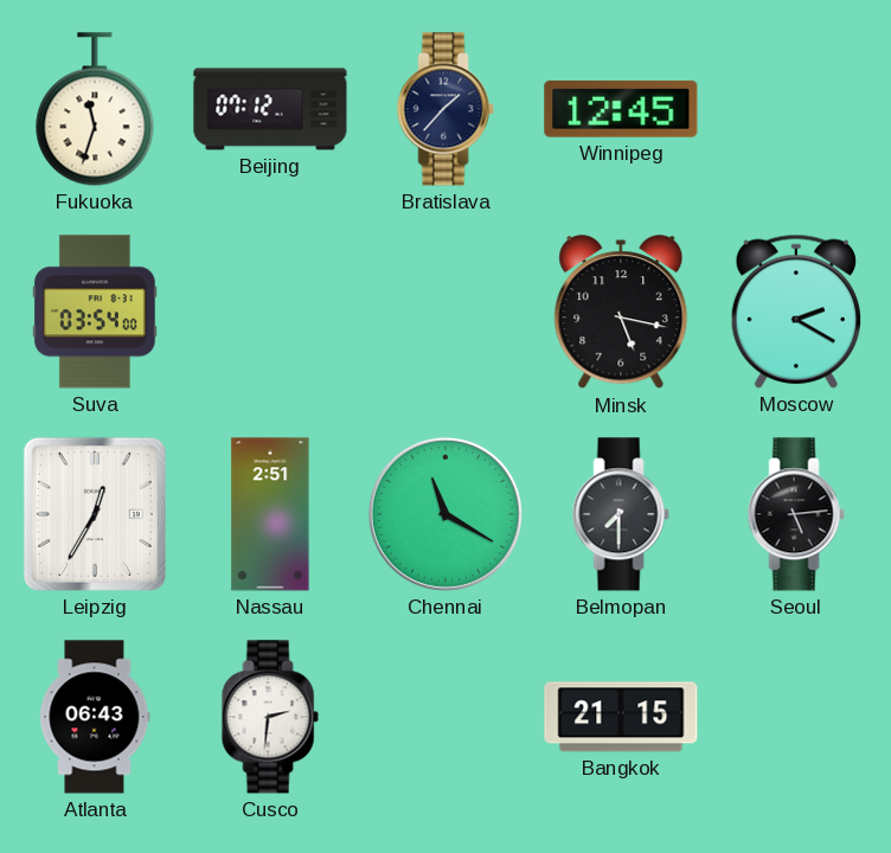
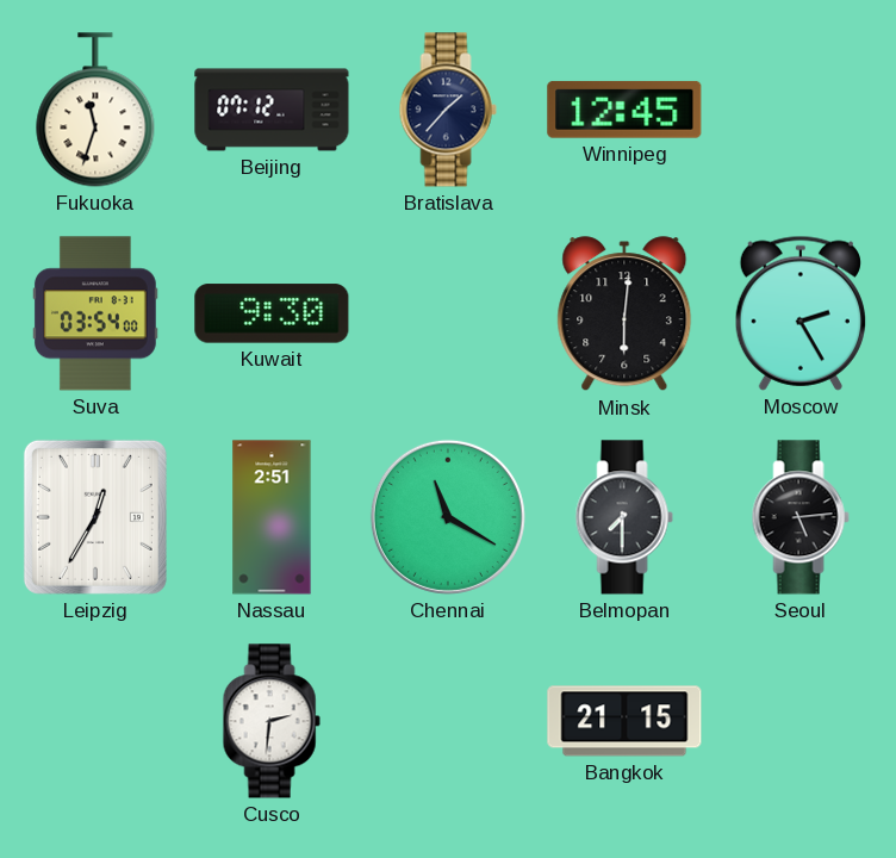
Kuwait: none -> 9:30 (272, 313)
Minsk: 5:17 -> 6:01 (624, 315)
Moscow: 2:20 -> 2:25 (799, 313)
Atlanta: 06:43 -> none (95, 717)
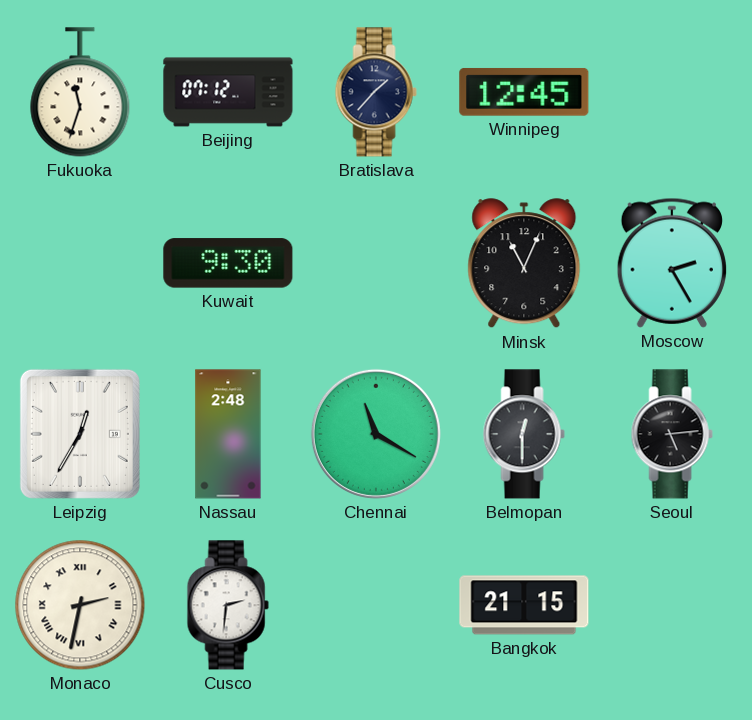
Suva: 03:54 -> none (95, 313)
Minsk: 6:01 -> 11:04 (524, 264)
Nassau: 2:51 -> 2:48 (228, 434)
Belmopan: 7:30 -> 12:30 (524, 434)
Monaco: none -> 2:32 (80, 605)
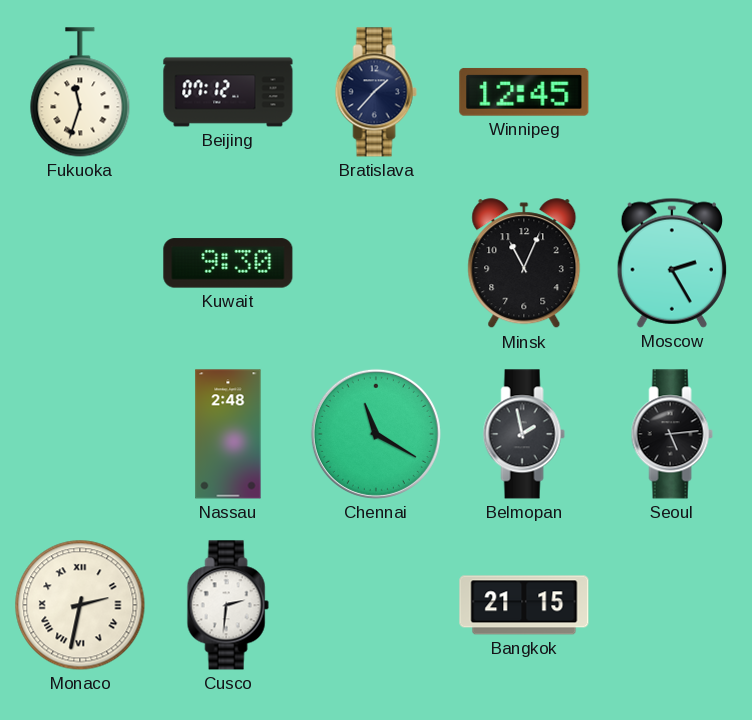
Leipzig: 12:35 -> none (80, 434)
Belmopan: 12:30 -> 1:58 (524, 434)
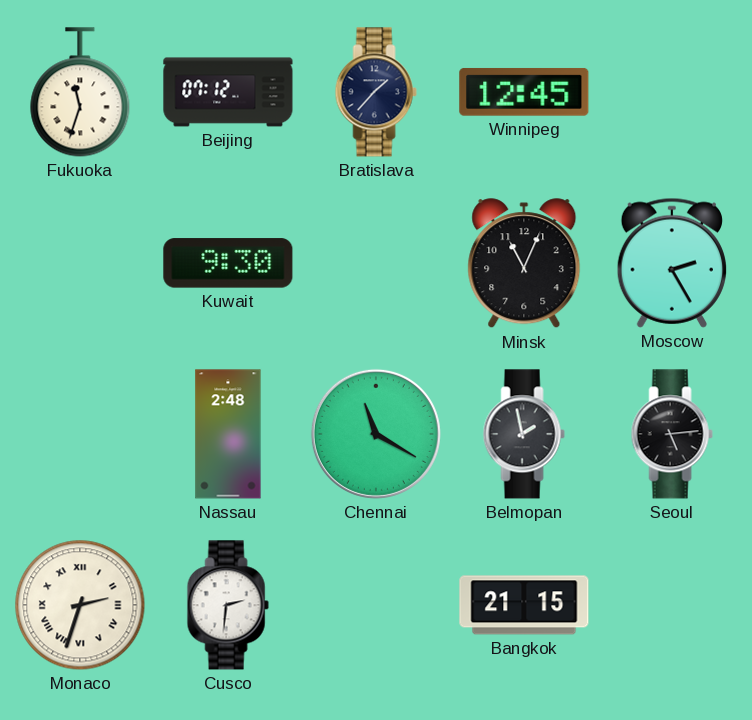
Monaco: 2:32 -> 2:33 (80, 605)
